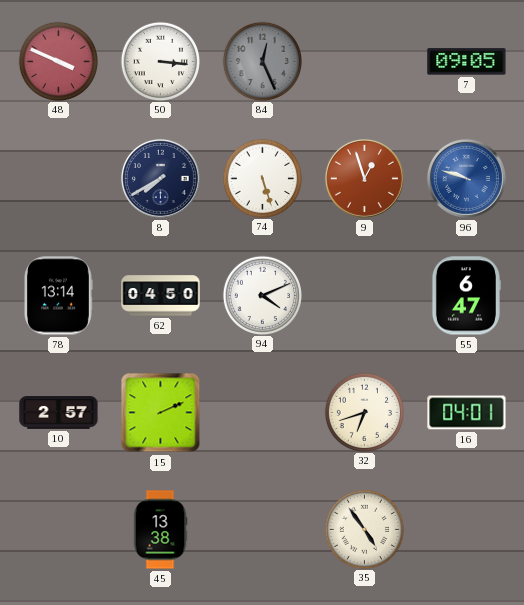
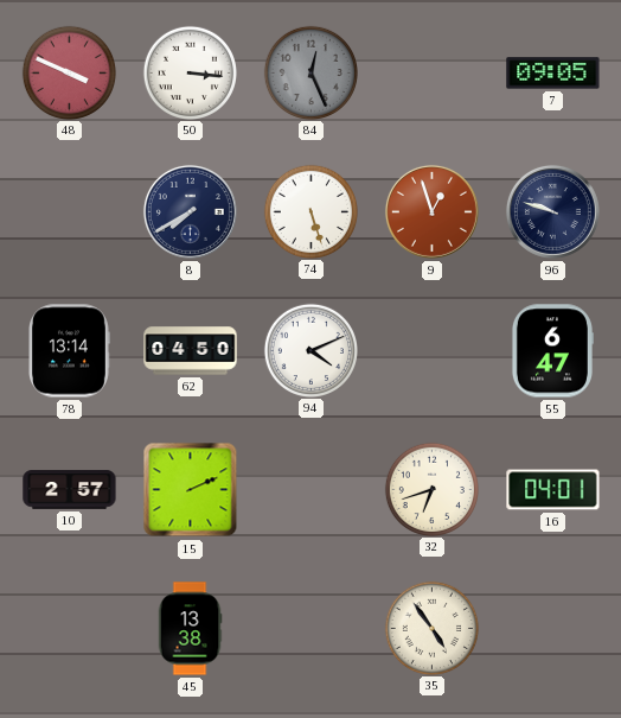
96 dial: blue -> navy (552, 211)
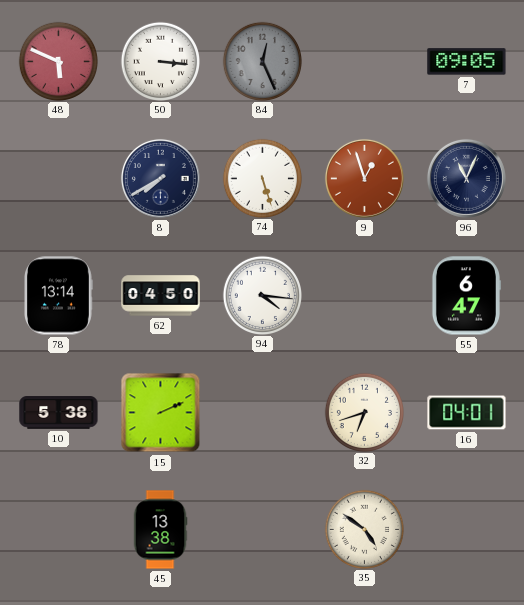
48: 3:49 -> 5:49 (58, 61)
96: 9:48 -> 11:04 (466, 178)
94: 4:11 -> 4:16 (262, 295)
10: 2:57 -> 5:38 (59, 413)
35: 4:54 -> 4:51 (364, 529)
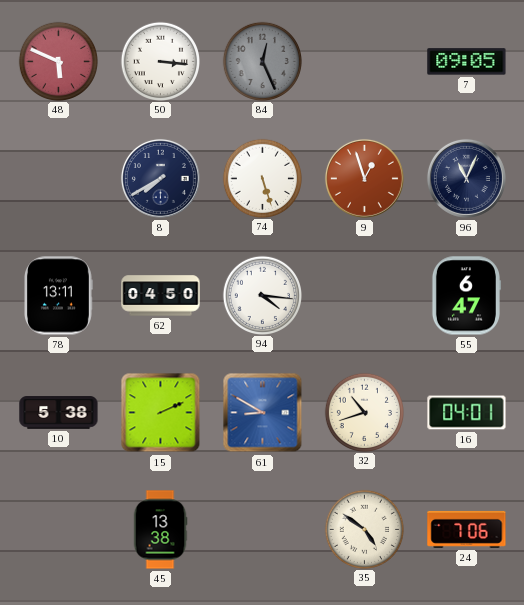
78: 13:14 -> 13:11 (59, 296)
61: none -> 8:50 (263, 413)
32: 6:42 -> 10:42 (364, 412)
24: none -> 7:06 (467, 529)
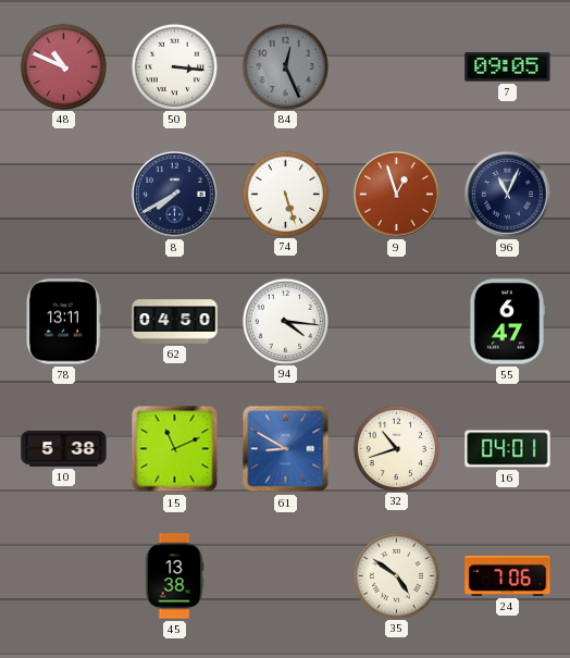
48: 5:49 -> 10:49 (63, 66)
15: 2:11 -> 11:11 (175, 449)
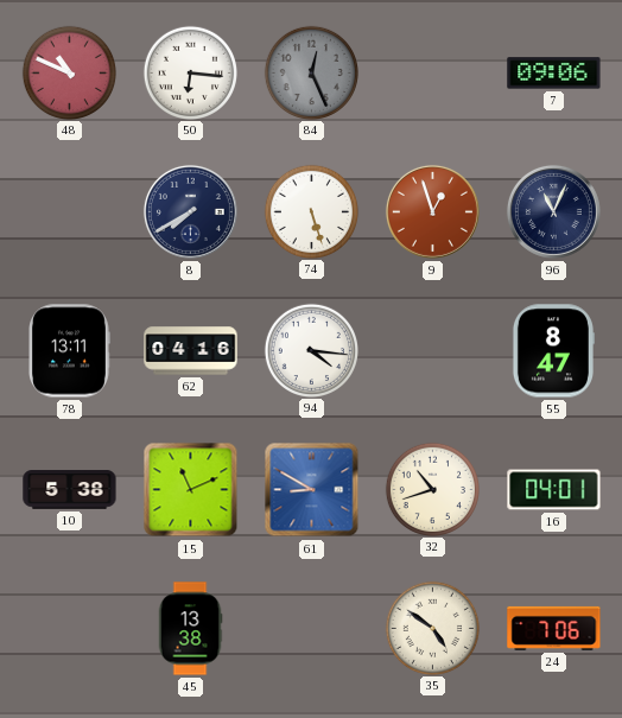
50: 3:16 -> 6:16 (190, 72)
7: 09:05 -> 09:06 (554, 74)
62: 04:50 -> 04:16 (191, 351)
55: 6:47 -> 8:47 (553, 351)
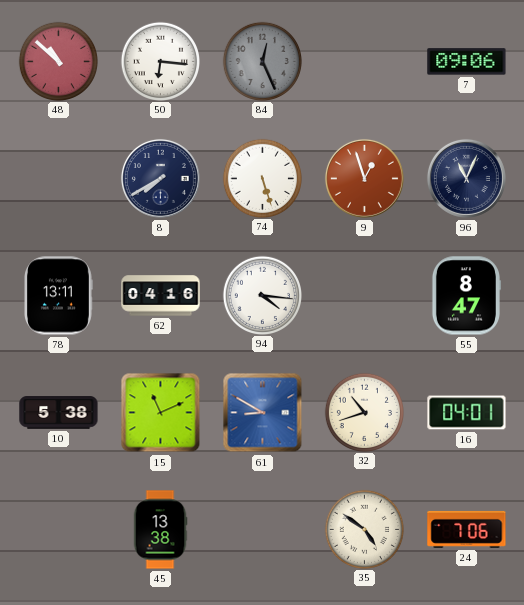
48: 10:49 -> 10:52 (58, 61)
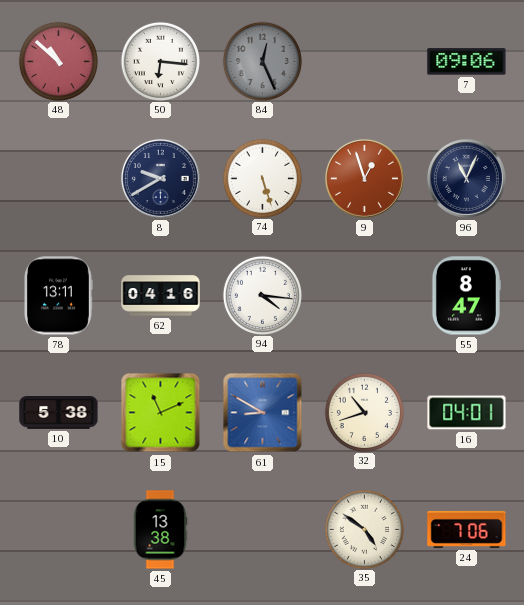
8: 7:40 -> 9:40 (160, 178)
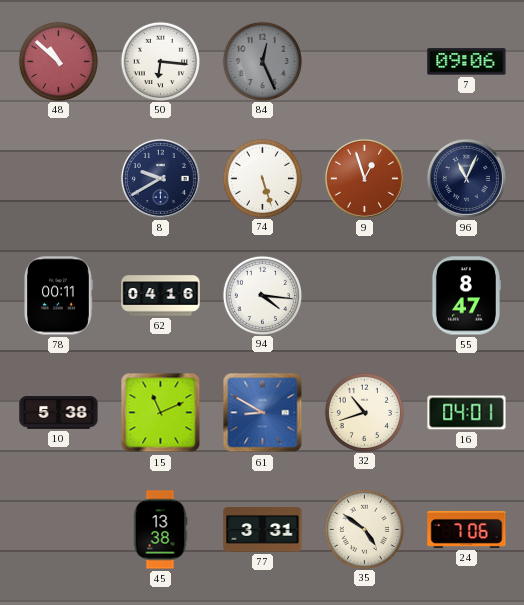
78: 13:11 -> 00:11 (59, 296)
77: none -> 3:31 (263, 530)
